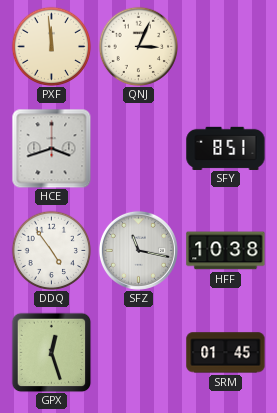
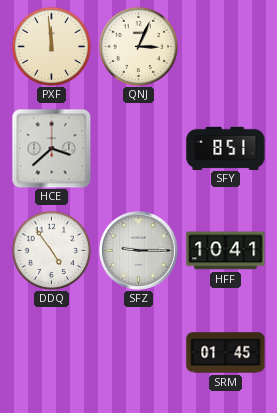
HCE: 3:42 -> 3:38 (51, 148)
SFZ: 11:17 -> 9:15 (138, 250)
HFF: 10:38 -> 10:41 (226, 251)
GPX: 12:27 -> none (51, 352)
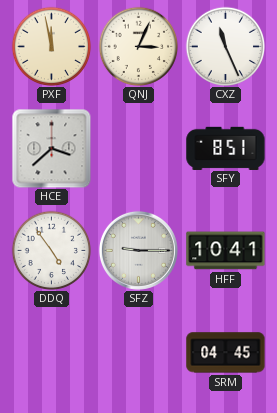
PXF: 11:59 -> 11:58 (51, 46)
CXZ: none -> 11:26 (225, 46)
SRM: 01:45 -> 04:45 (226, 353)
